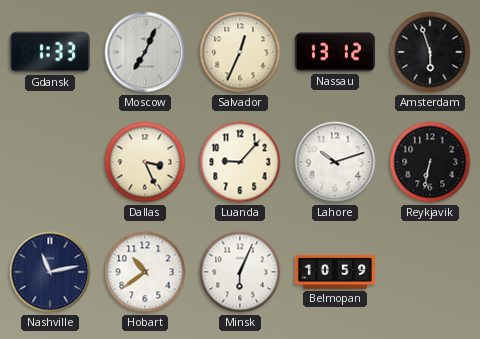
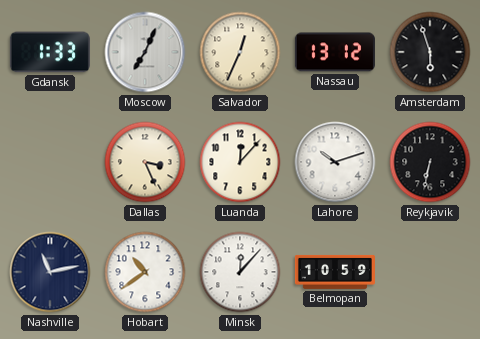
Luanda: 9:07 -> 12:07 (240, 162)
Minsk: 6:04 -> 12:07 (240, 272)
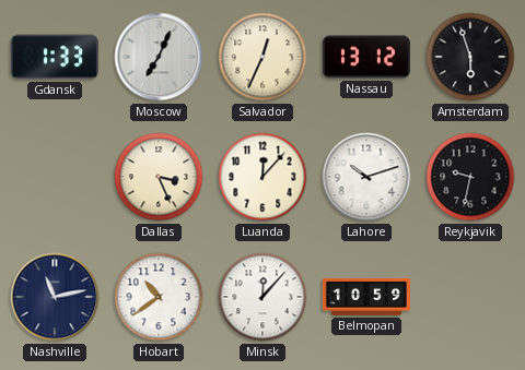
Reykjavik: 6:32 -> 9:32 (470, 177)
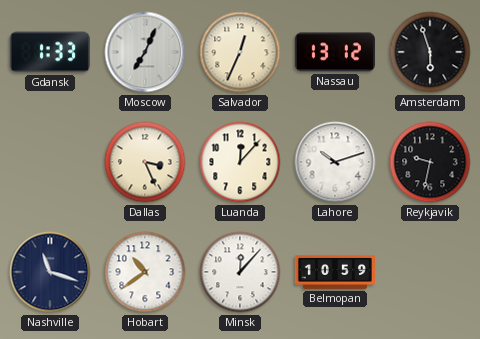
Nashville: 11:13 -> 11:18 (50, 272)
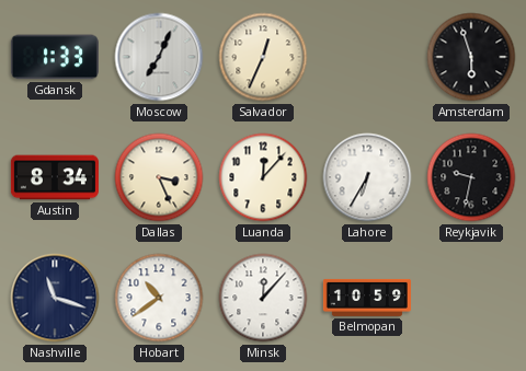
Nassau: 13:12 -> none (335, 52)
Austin: none -> 8:34 (55, 177)
Lahore: 10:12 -> 6:35 (367, 177)
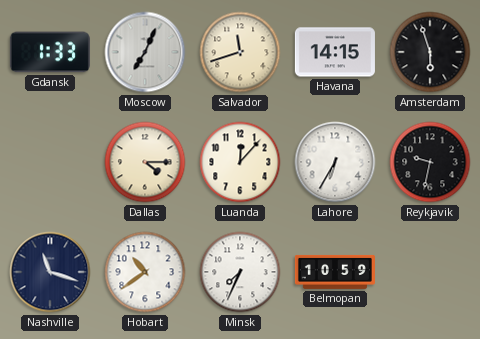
Salvador: 12:34 -> 11:42 (240, 52)
Havana: none -> 14:15 (335, 52)
Austin: 8:34 -> none (55, 177)
Dallas: 3:26 -> 4:15 (145, 162)
Minsk: 12:07 -> 7:34 (240, 272)
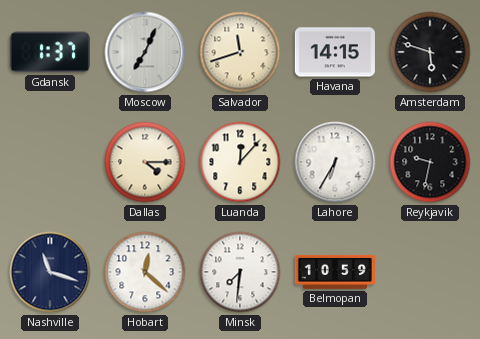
Gdansk: 1:33 -> 1:37 (50, 52)
Amsterdam: 5:57 -> 5:48 (430, 52)
Hobart: 10:39 -> 12:22 (145, 272)
Minsk: 7:34 -> 7:31 (240, 272)
